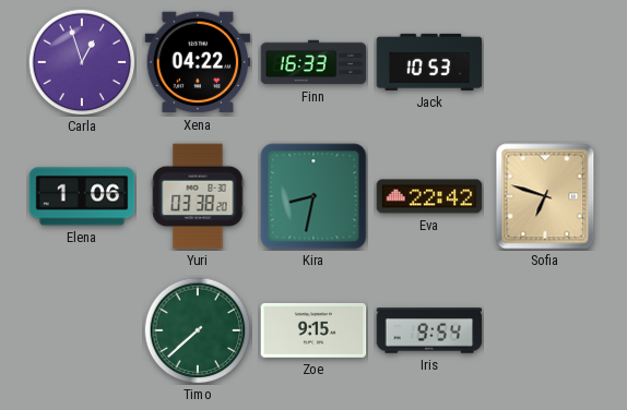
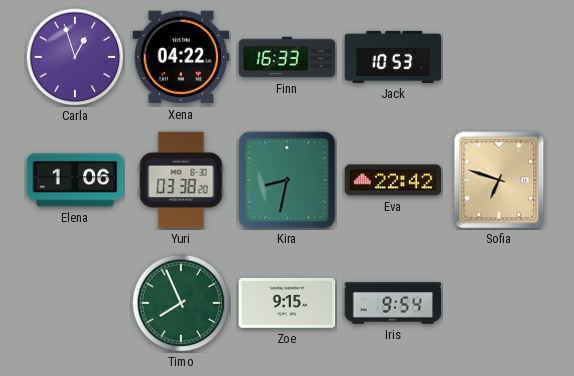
Timo: 7:38 -> 7:56 (181, 303)
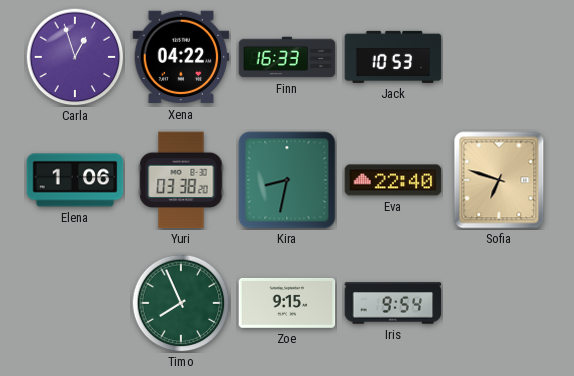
Eva: 22:42 -> 22:40 (393, 180)
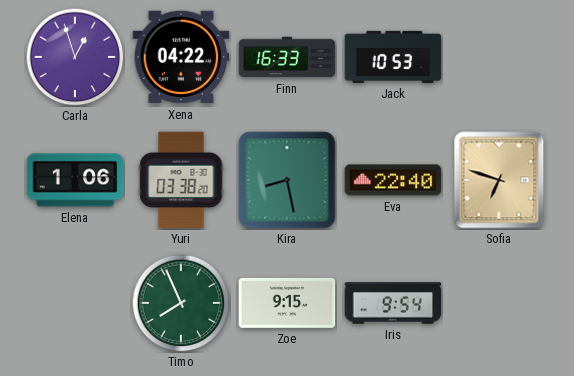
Kira: 8:32 -> 8:28 (287, 180)
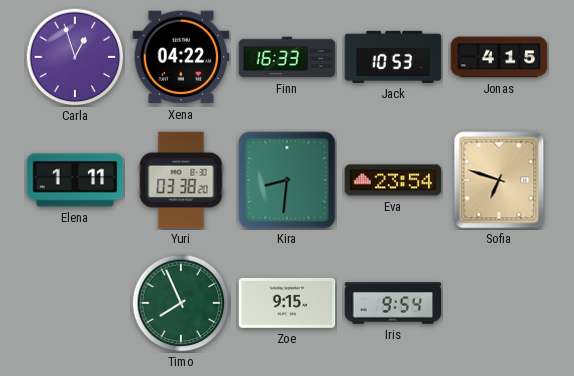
Jonas: none -> 4:15 (499, 57)
Elena: 1:06 -> 1:11 (75, 180)
Kira: 8:28 -> 8:31 (287, 180)
Eva: 22:40 -> 23:54 (393, 180)
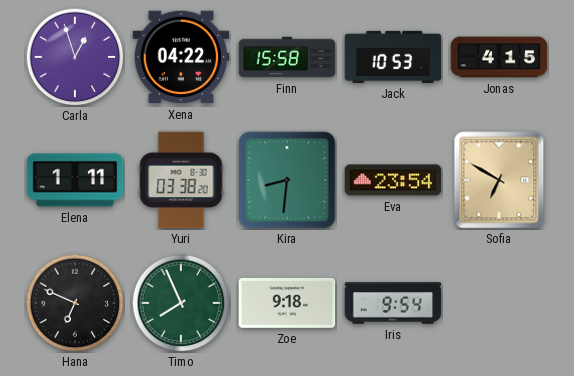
Finn: 16:33 -> 15:58 (287, 57)
Sofia: 6:48 -> 6:50 (499, 180)
Hana: none -> 6:49 (75, 303)
Zoe: 9:15 -> 9:18 (287, 303)
